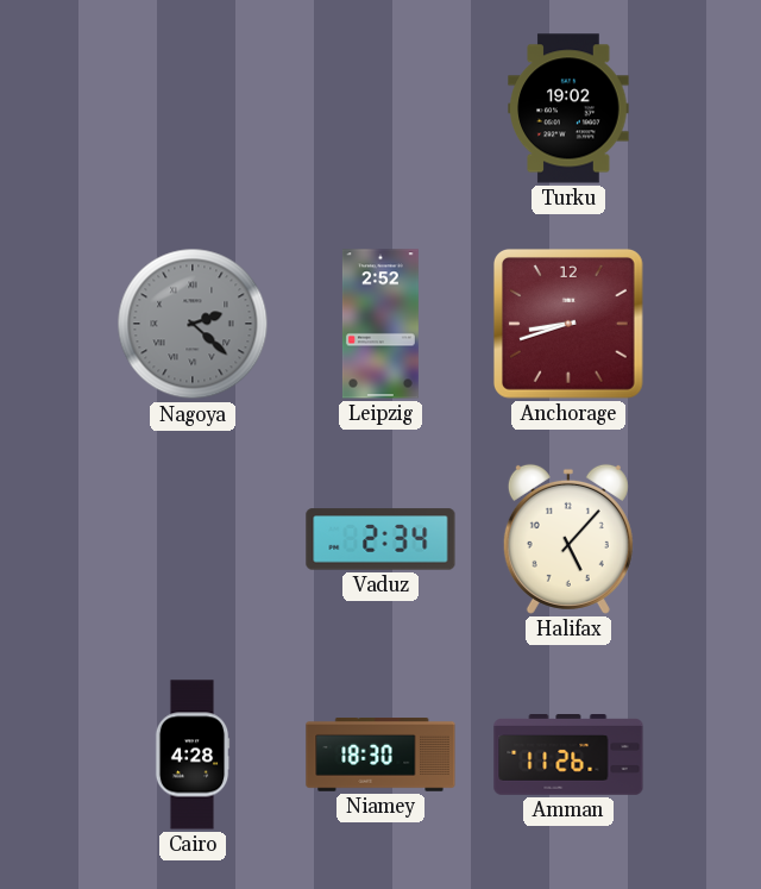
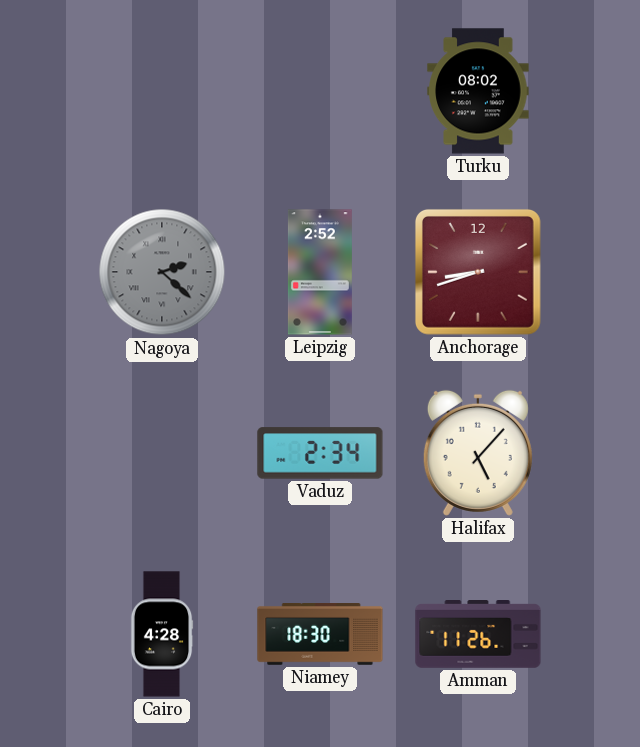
Turku: 19:02 -> 08:02 (478, 91)
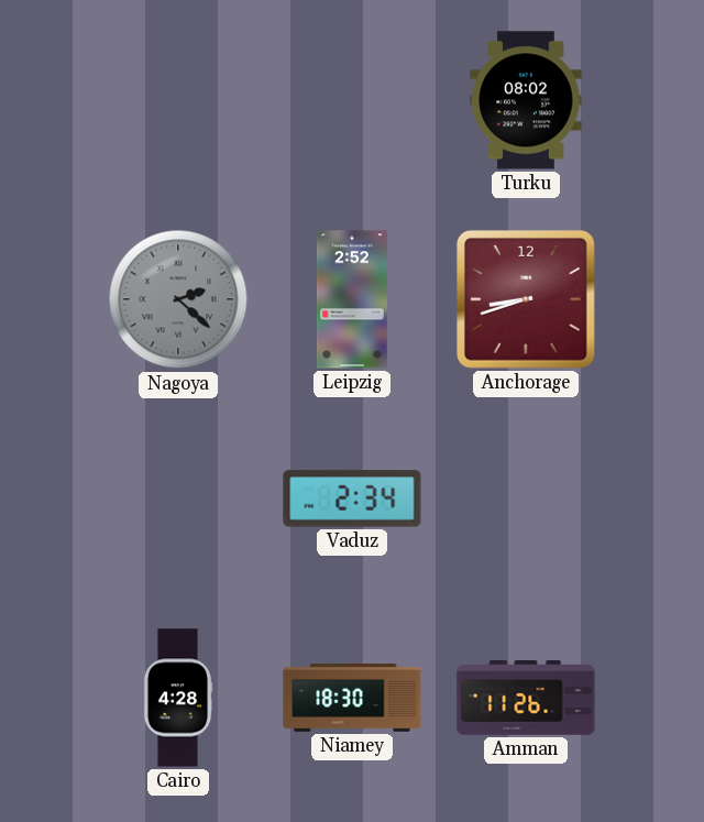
Halifax: 5:07 -> none (478, 453)
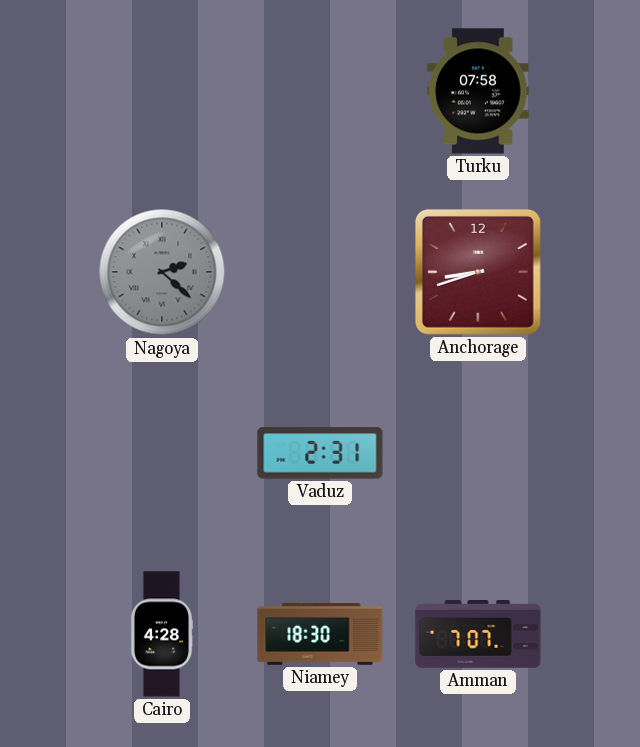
Turku: 08:02 -> 07:58 (478, 91)
Leipzig: 2:52 -> none (352, 299)
Vaduz: 2:34 -> 2:31 (320, 453)
Amman: 11:26 -> 7:07 (478, 635)
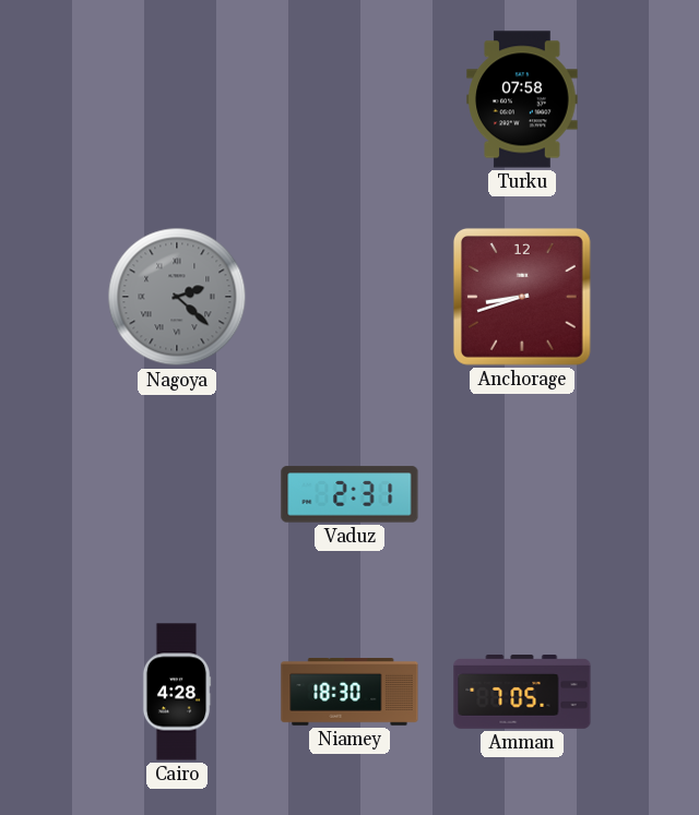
Amman: 7:07 -> 7:05 (522, 693)
